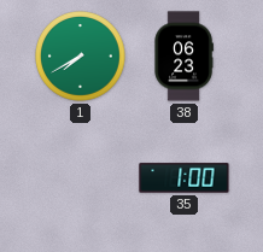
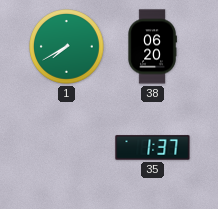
38: 06:23 -> 06:20 (152, 47)
35: 1:00 -> 1:37 (153, 148)
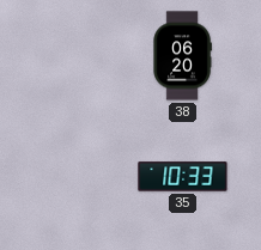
1: 7:40 -> none (67, 47)
35: 1:37 -> 10:33 (183, 177)
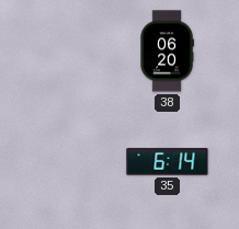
35: 10:33 -> 6:14 (168, 162)
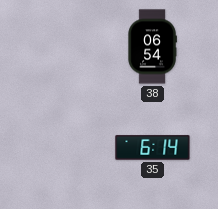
38: 06:20 -> 06:54 (152, 47)
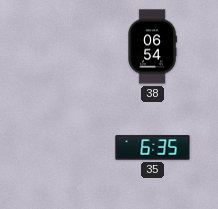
35: 6:14 -> 6:35 (153, 148)
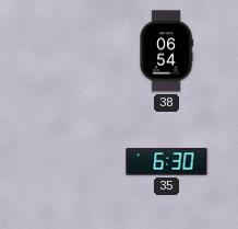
35: 6:35 -> 6:30 (167, 162)
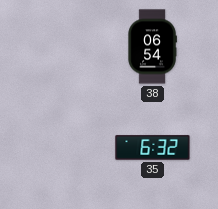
35: 6:30 -> 6:32 (153, 148)
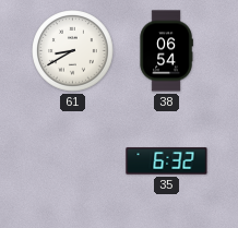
61: none -> 8:40 (73, 51)
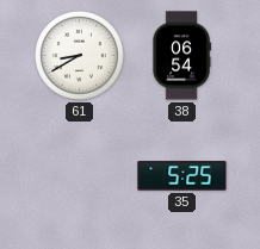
35: 6:32 -> 5:25 (182, 176)
